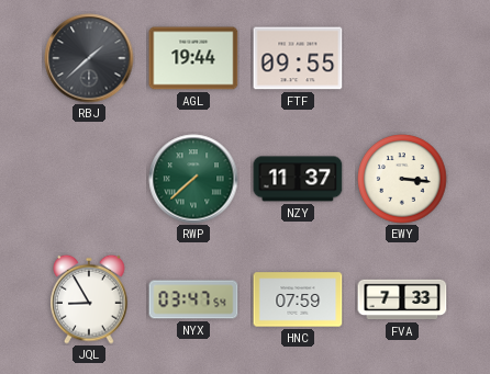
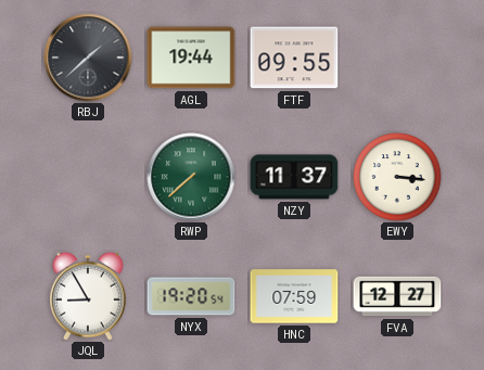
NYX: 03:47 -> 19:20 (191, 296)
FVA: 7:33 -> 12:27 (397, 296)
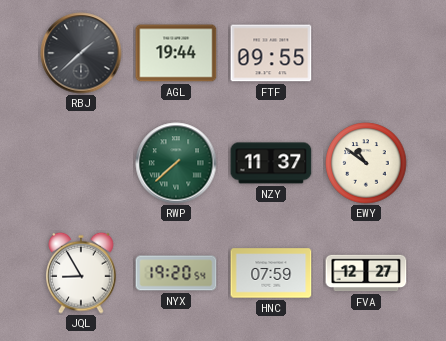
EWY: 3:16 -> 10:51 (366, 163)
